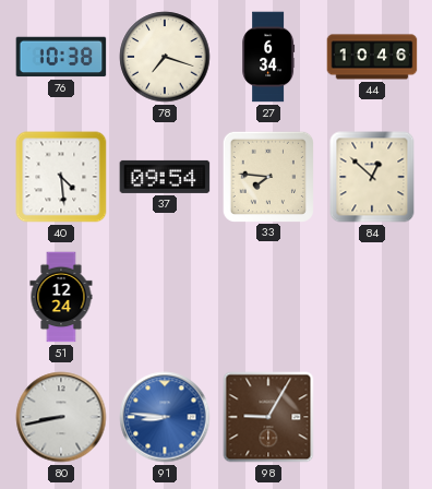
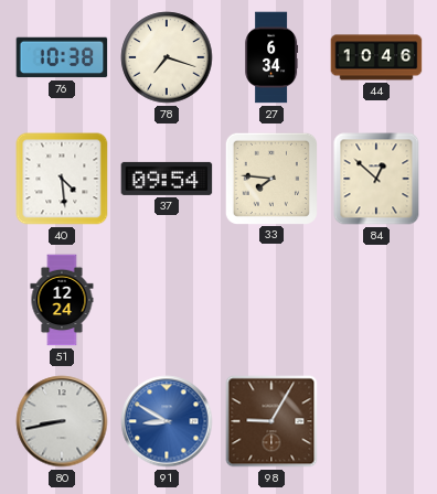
91: 8:46 -> 8:50 (167, 421)
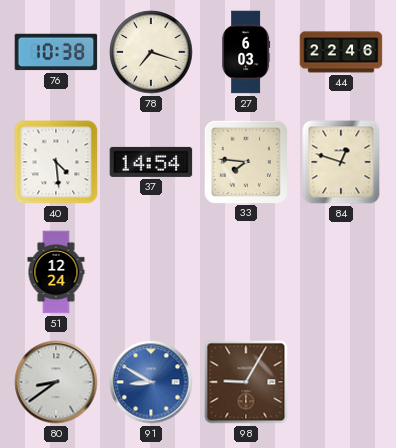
27: 6:34 -> 6:03 (246, 52)
44: 10:46 -> 22:46 (341, 52)
37: 09:54 -> 14:54 (151, 162)
84: 12:52 -> 12:48 (341, 162)
80: 8:43 -> 8:39 (56, 382)
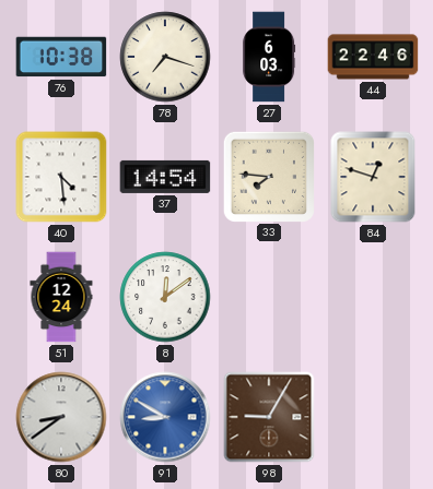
8: none -> 12:09 (165, 297)
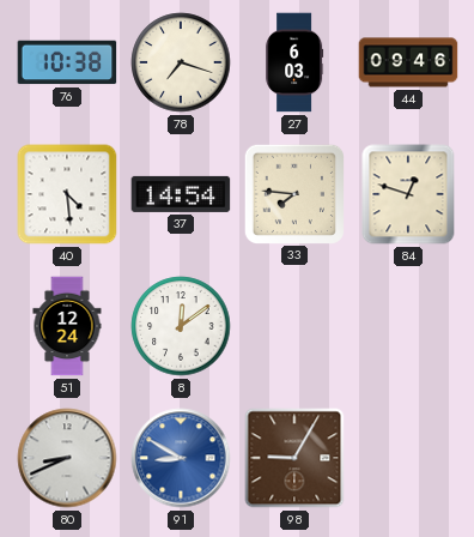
44: 22:46 -> 09:46 (408, 62)
80: 8:39 -> 8:41 (67, 458)
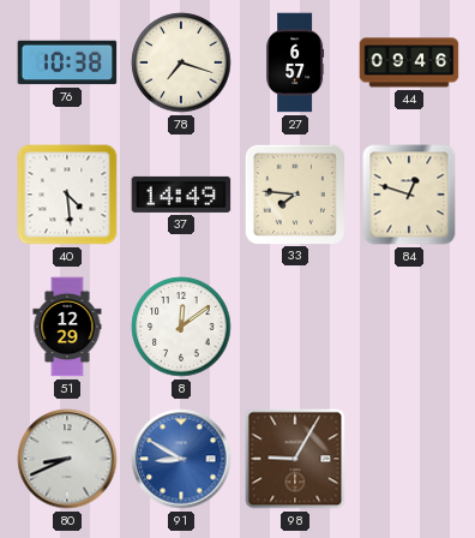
27: 6:03 -> 6:57 (295, 62)
37: 14:54 -> 14:49 (181, 195)
51: 12:24 -> 12:29 (67, 327)
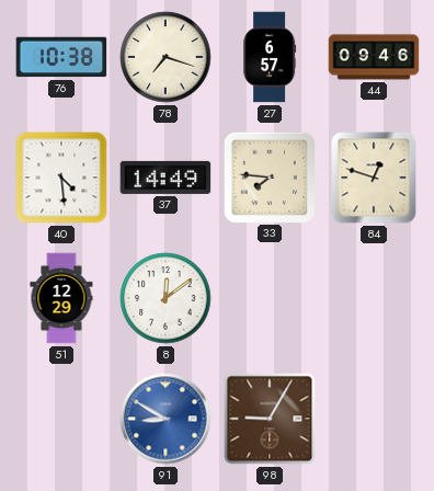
80: 8:41 -> none (67, 459)
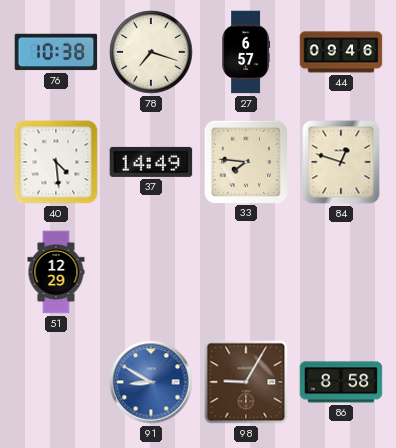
8: 12:09 -> none (165, 298)
86: none -> 8:58 (341, 382)
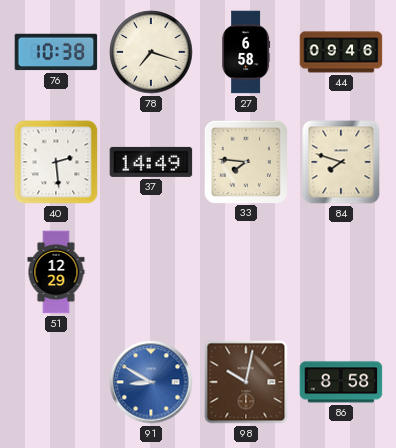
27: 6:57 -> 6:58 (246, 52)
40: 4:29 -> 2:29 (56, 162)
84: 12:48 -> 7:48 (341, 162)
98: 9:05 -> 10:02 (246, 382)
